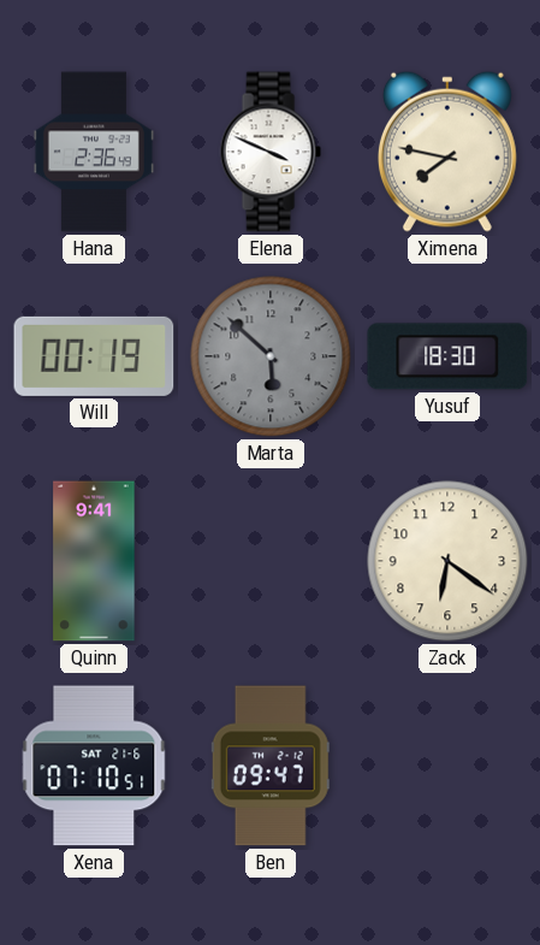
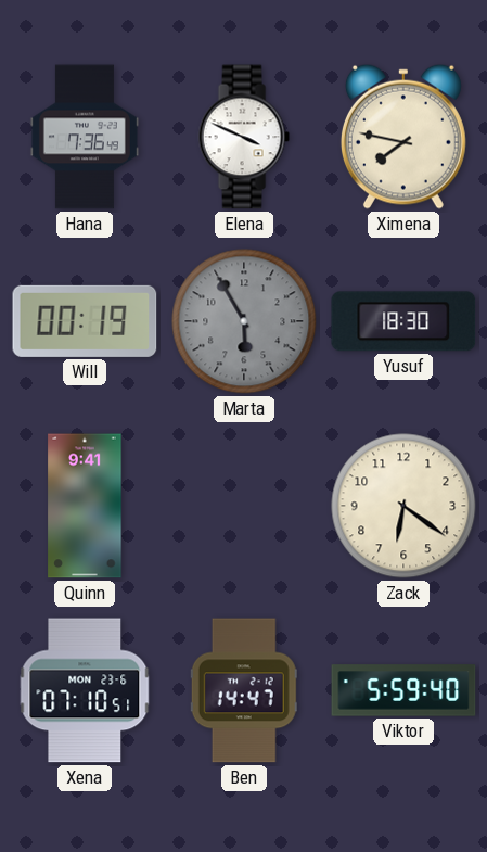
Hana: 2:36 -> 7:36 (85, 137)
Marta: 5:52 -> 5:55 (244, 321)
Xena date: SAT 21-6 -> MON 23-6 (85, 690)
Ben: 09:47 -> 14:47 (244, 690)
Viktor: none -> 5:59 (403, 690)
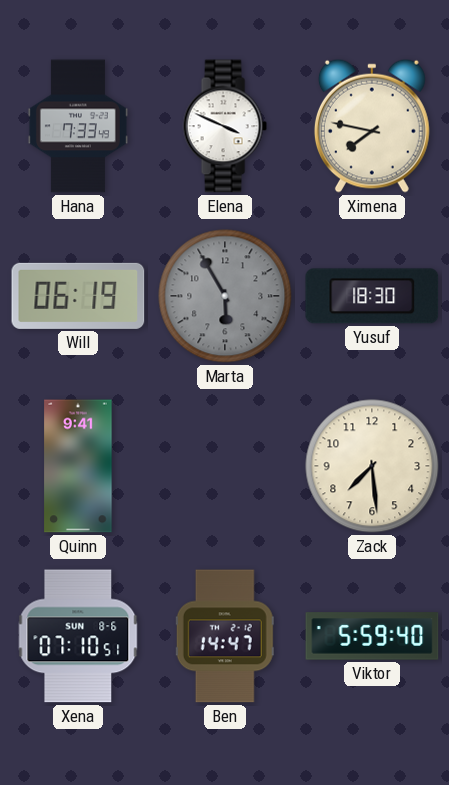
Hana: 7:36 -> 7:33 (78, 126)
Will: 00:19 -> 06:19 (78, 296)
Zack: 6:21 -> 7:29 (372, 466)
Xena date: MON 23-6 -> SUN 8-6 (78, 636)
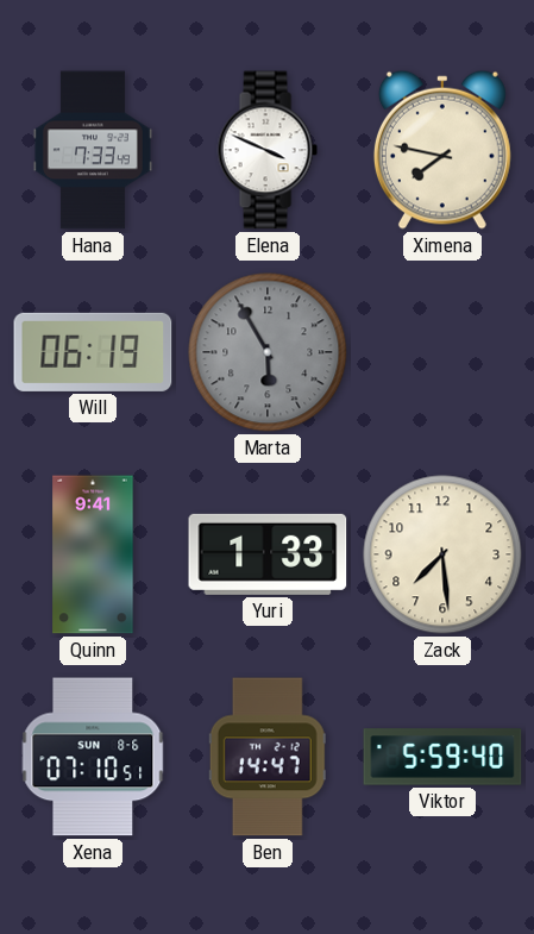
Yusuf: 18:30 -> none (372, 296)
Yuri: none -> 1:33 (268, 554)
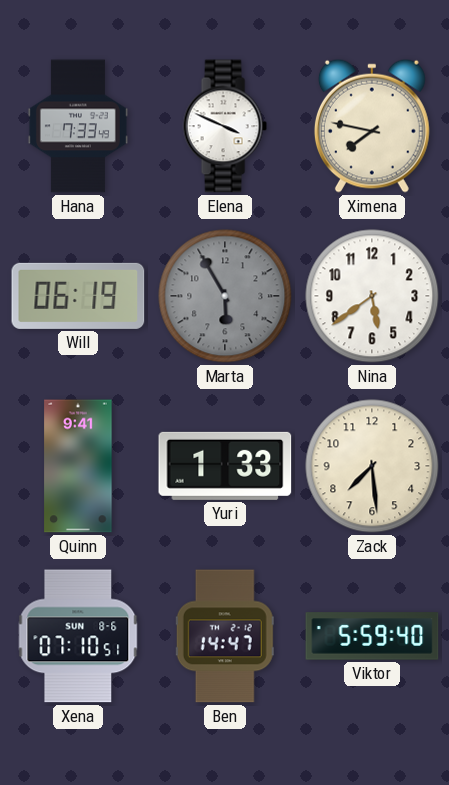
Nina: none -> 5:39 (372, 296)
